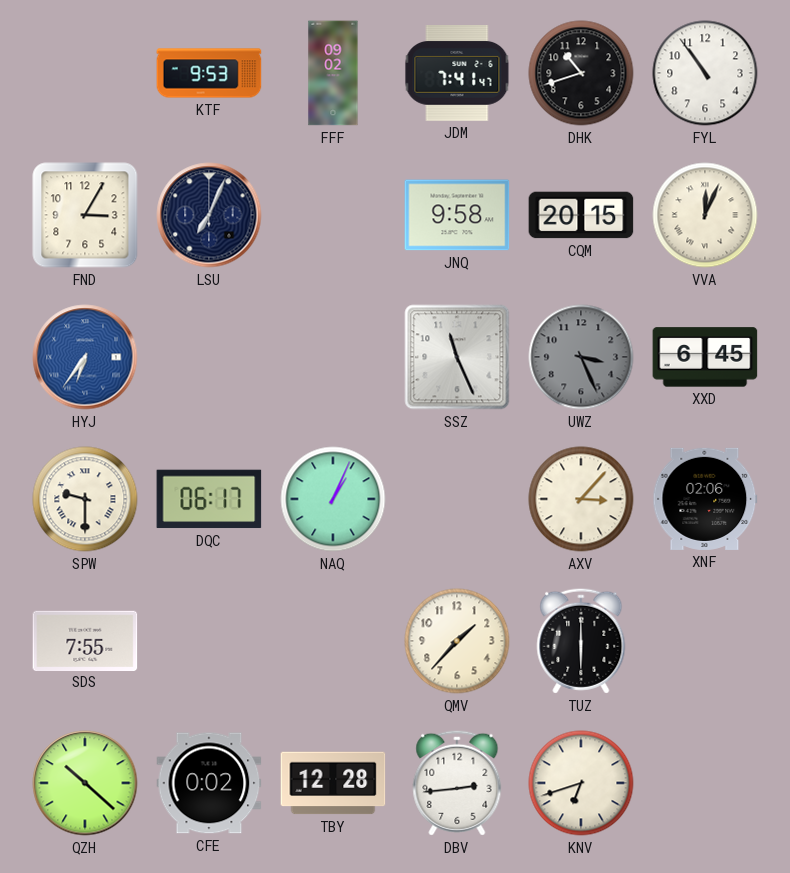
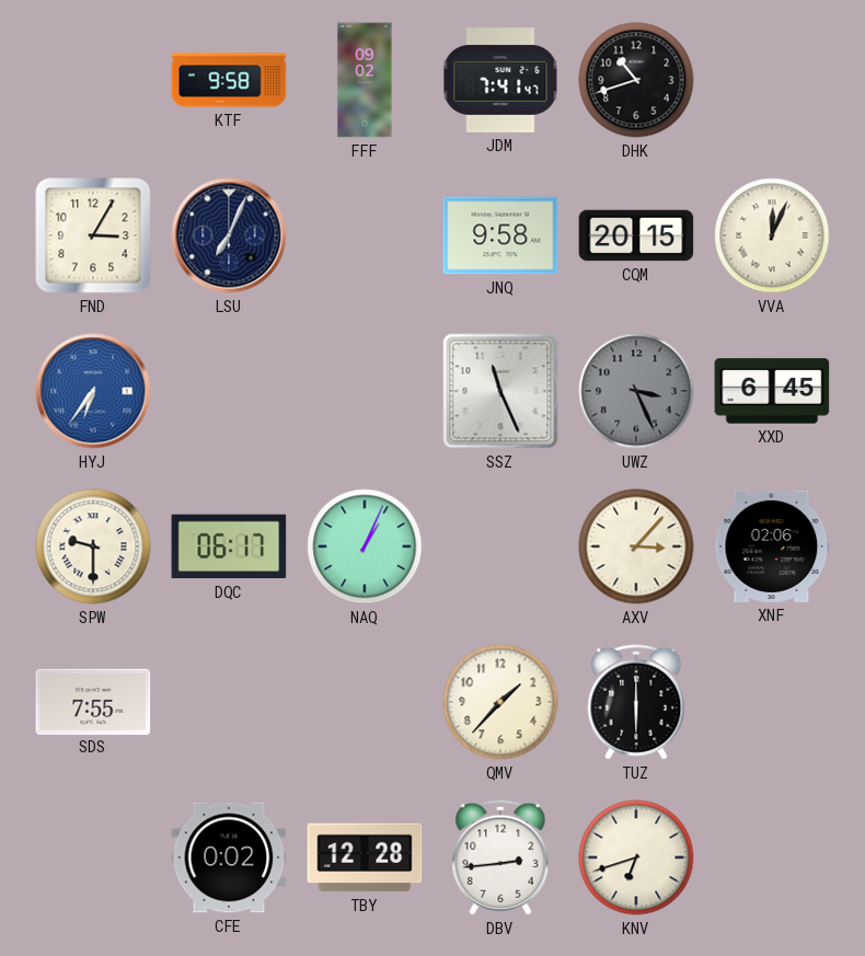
KTF: 9:53 -> 9:58 (229, 80)
FYL: 10:54 -> none (705, 73)
QZH: 10:22 -> none (85, 783)
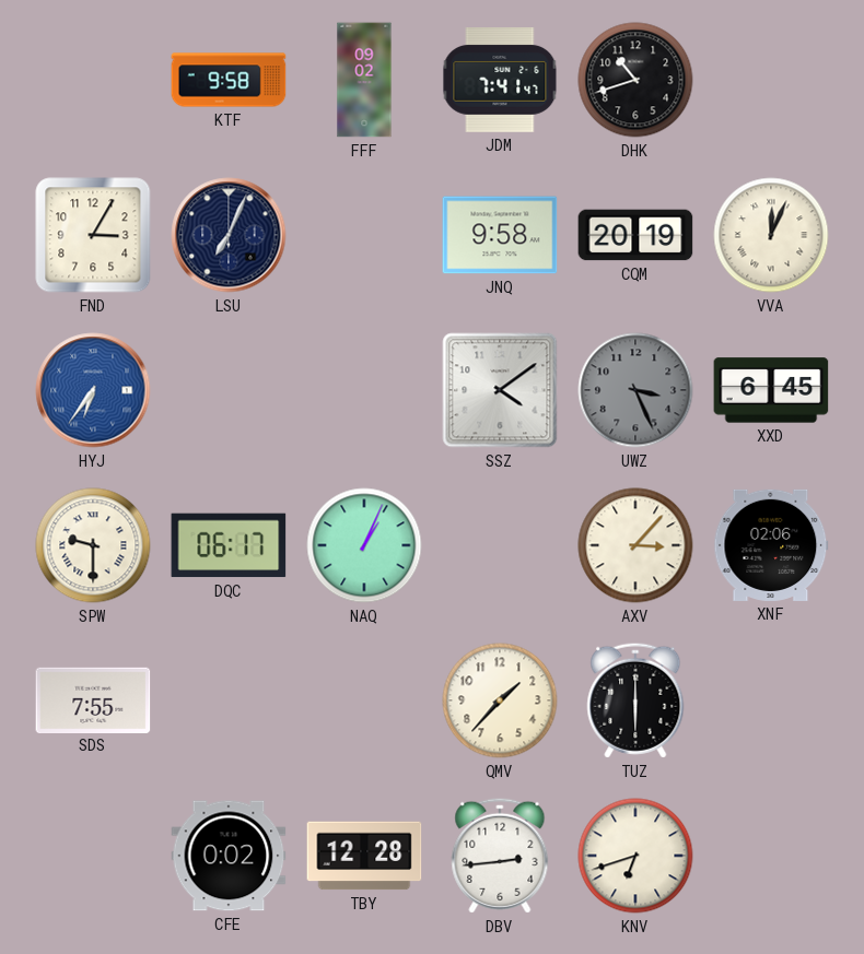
CQM: 20:15 -> 20:19 (635, 235)
SSZ: 11:26 -> 4:09 (500, 390)
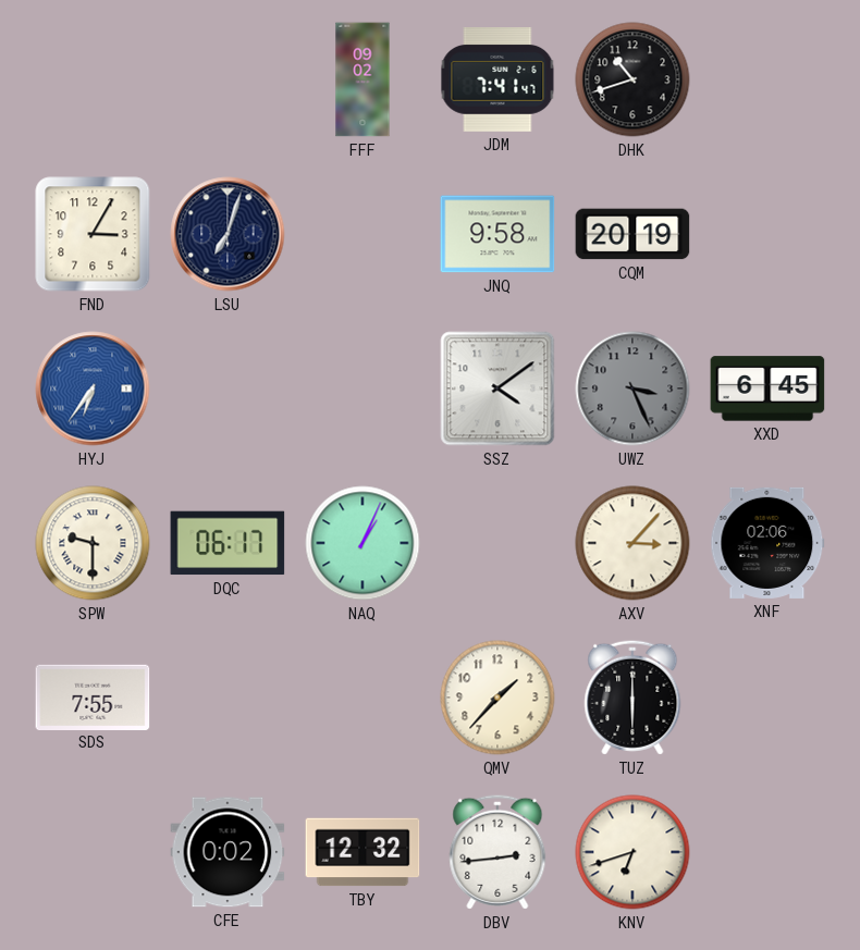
KTF: 9:58 -> none (229, 80)
LSU: 7:04 -> 7:03 (228, 234)
VVA: 12:04 -> none (771, 235)
TBY: 12:28 -> 12:32 (363, 852)
